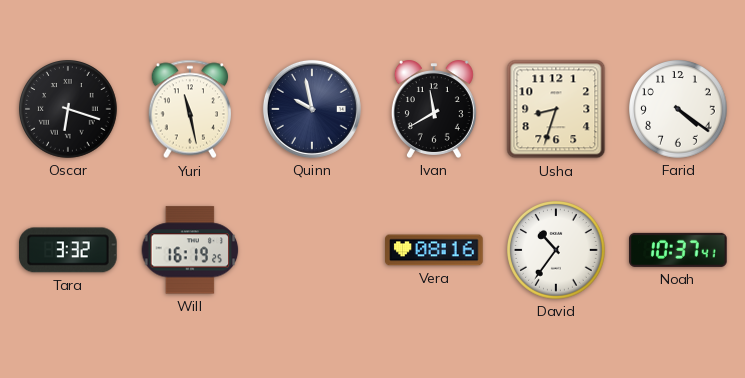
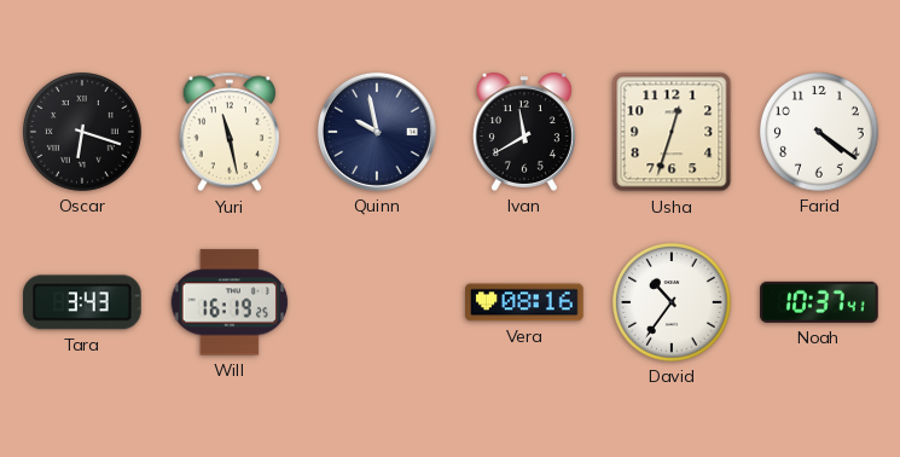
Usha: 8:33 -> 12:33 (672, 132)
Tara: 3:32 -> 3:43 (83, 302)
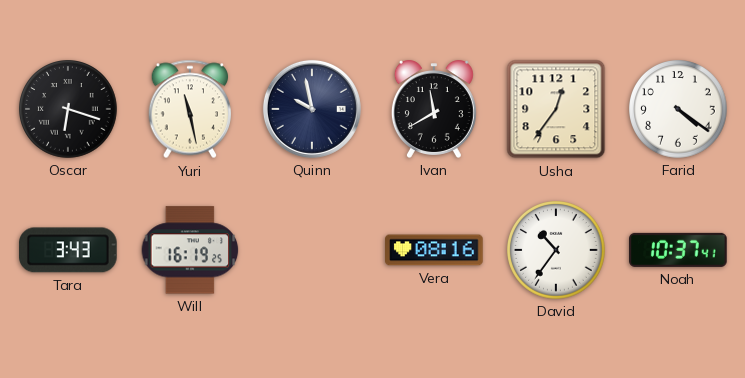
Usha: 12:33 -> 12:36 (556, 109)
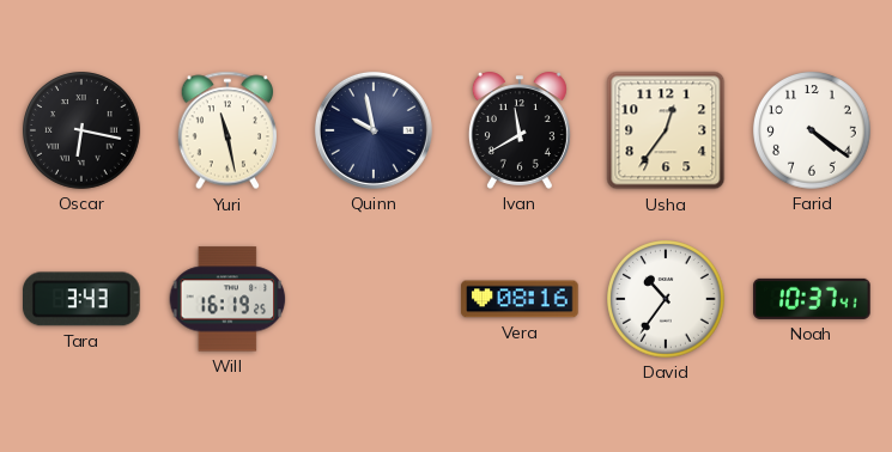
Oscar: 6:18 -> 6:17 (83, 132)
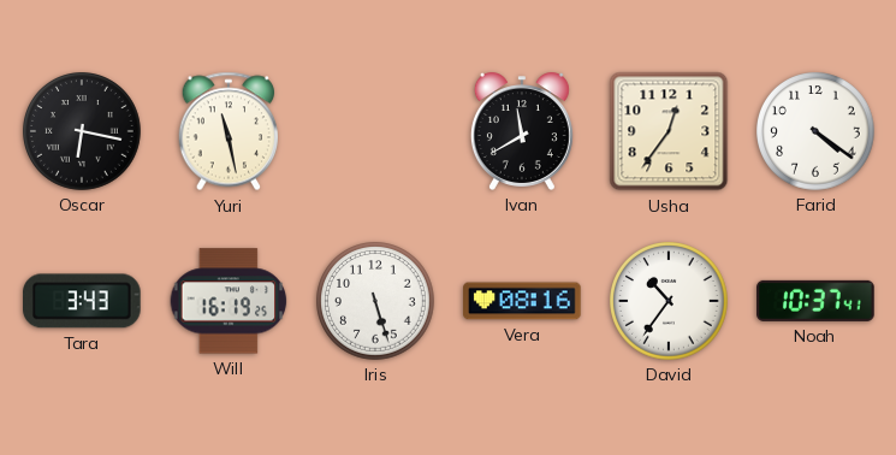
Quinn: 9:58 -> none (374, 130)
Iris: none -> 5:27 (376, 302)
